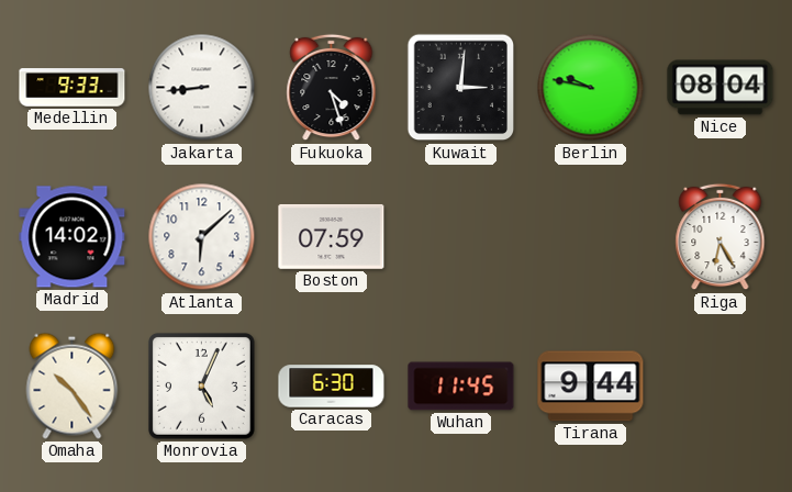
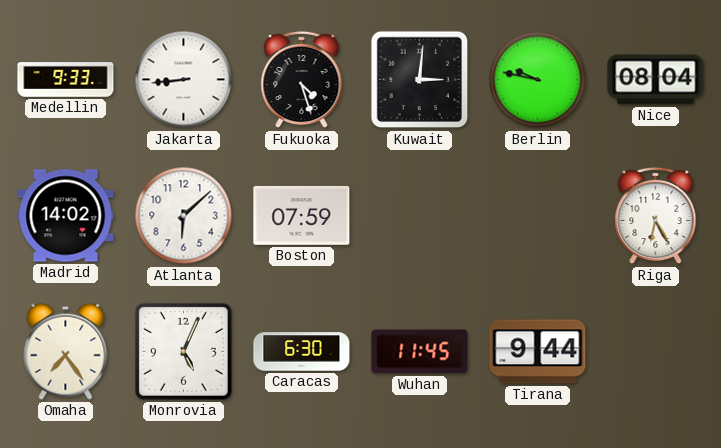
Omaha: 10:24 -> 7:24 (66, 351)
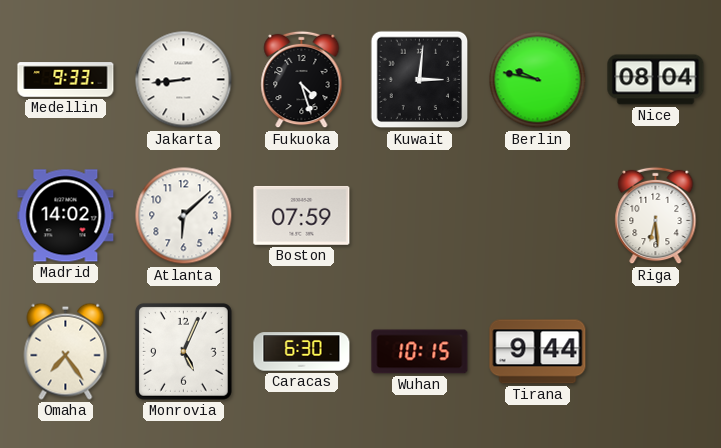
Riga: 6:25 -> 6:29 (656, 216)
Wuhan: 11:45 -> 10:15 (420, 352)
